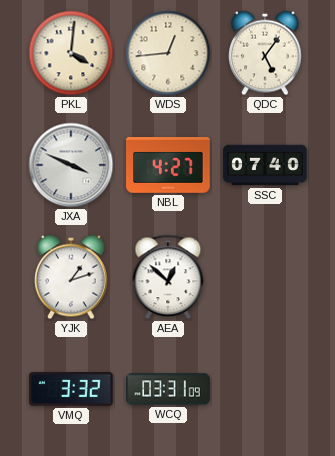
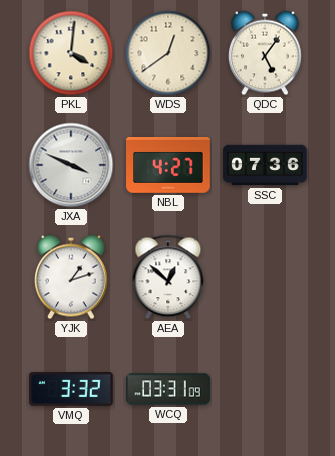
WDS: 12:44 -> 12:39 (168, 53)
SSC: 07:40 -> 07:36 (265, 165)
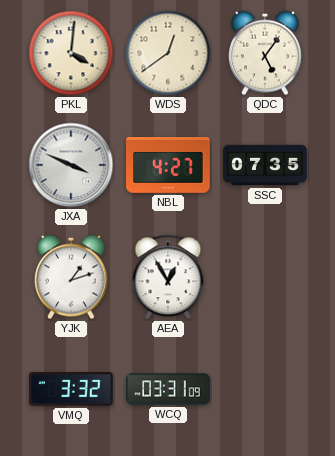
SSC: 07:36 -> 07:35 (265, 165)
AEA: 12:52 -> 12:55 (168, 277)
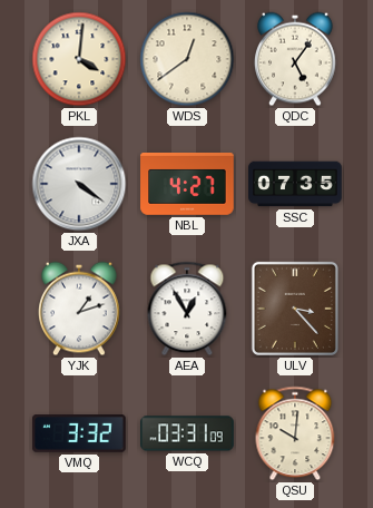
JXA: 3:49 -> 4:21 (79, 184)
ULV: none -> 3:23 (295, 309)
QSU: none -> 10:01 (295, 433)
